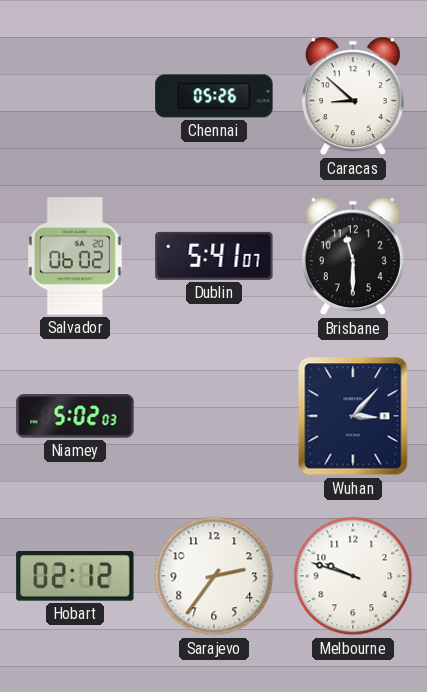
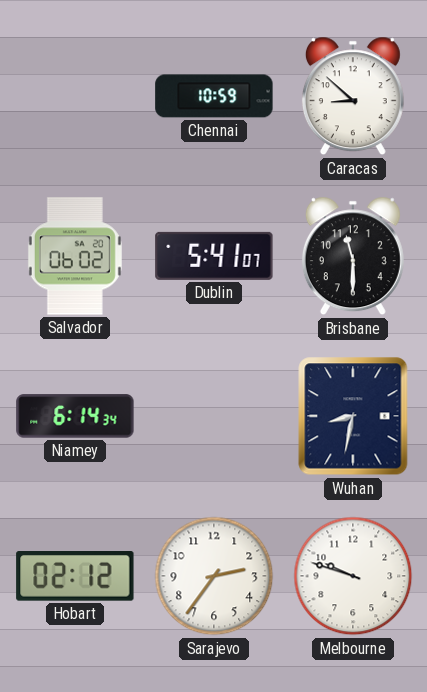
Chennai: 05:26 -> 10:59 (214, 96)
Niamey: 5:02 -> 6:14 (75, 416)
Wuhan: 3:07 -> 8:32 (353, 416)
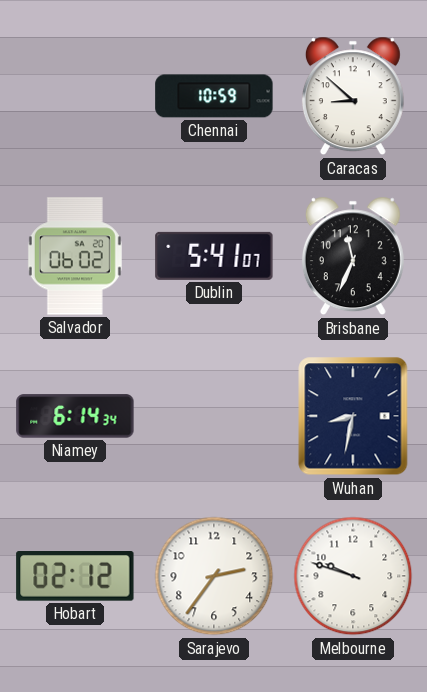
Brisbane: 11:30 -> 11:34 (353, 256)
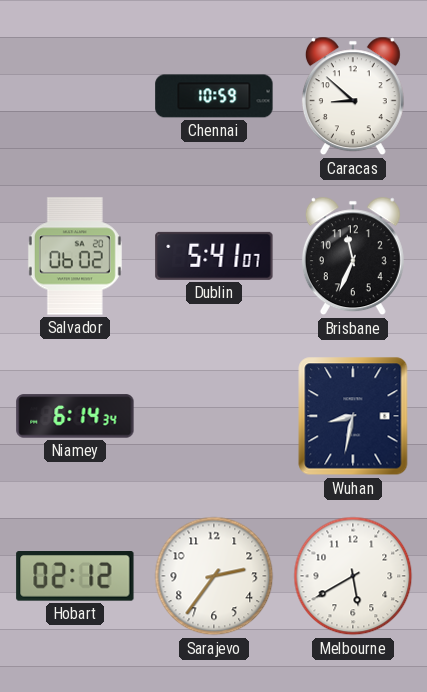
Melbourne: 9:48 -> 5:40 (353, 576)
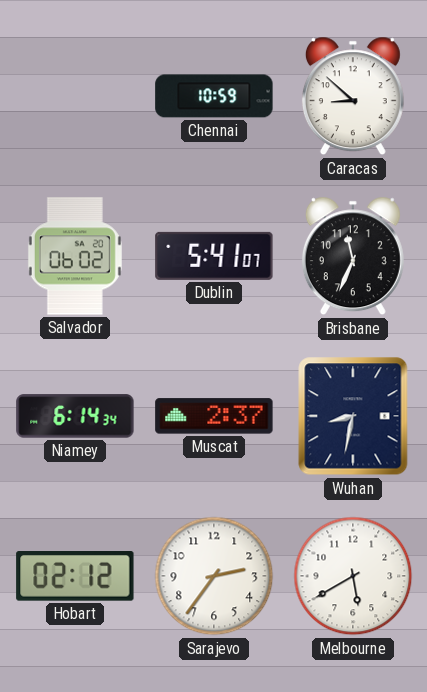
Muscat: none -> 2:37 (214, 416)
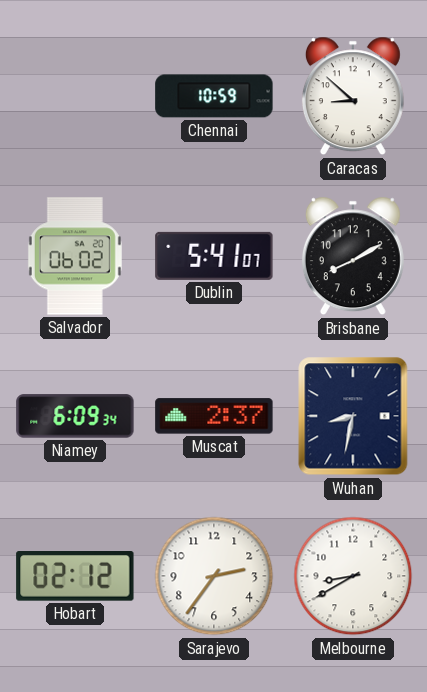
Brisbane: 11:34 -> 8:10 (353, 256)
Niamey: 6:14 -> 6:09 (75, 416)
Melbourne: 5:40 -> 8:40 (353, 576)
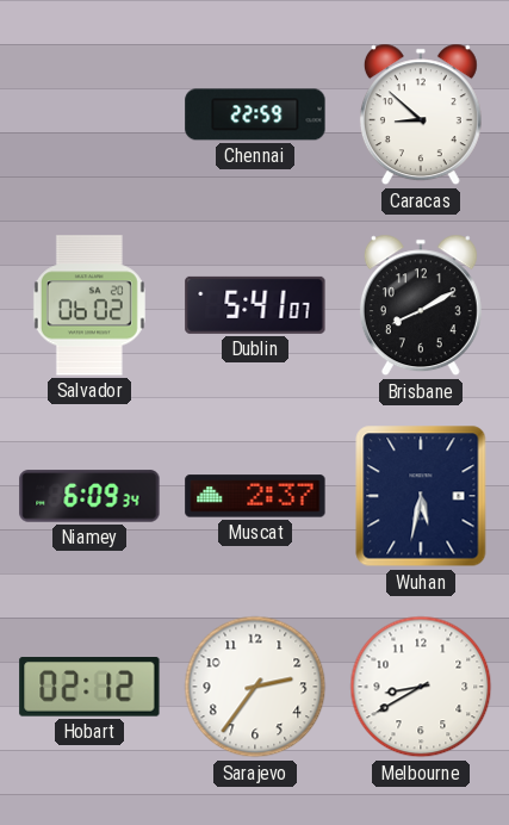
Chennai: 10:59 -> 22:59 (255, 114)
Wuhan: 8:32 -> 5:32 (421, 496)
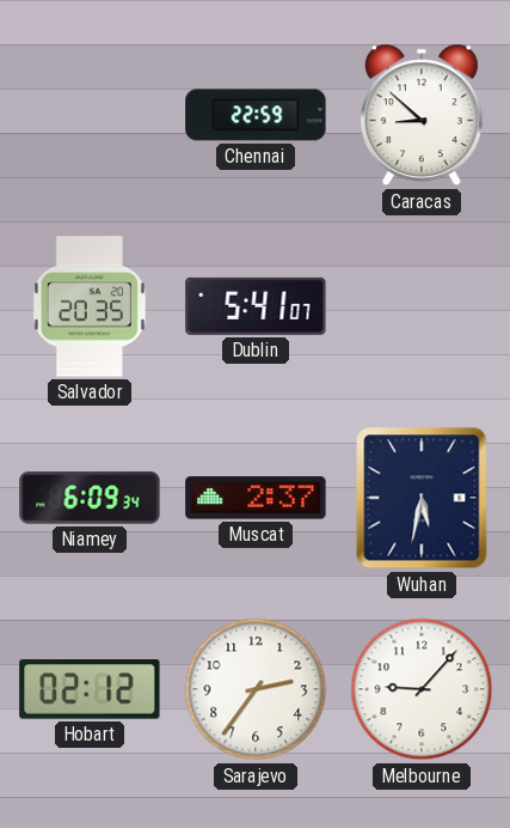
Salvador: 06:02 -> 20:35 (90, 306)
Brisbane: 8:10 -> none (421, 305)
Melbourne: 8:40 -> 9:07 (422, 689)
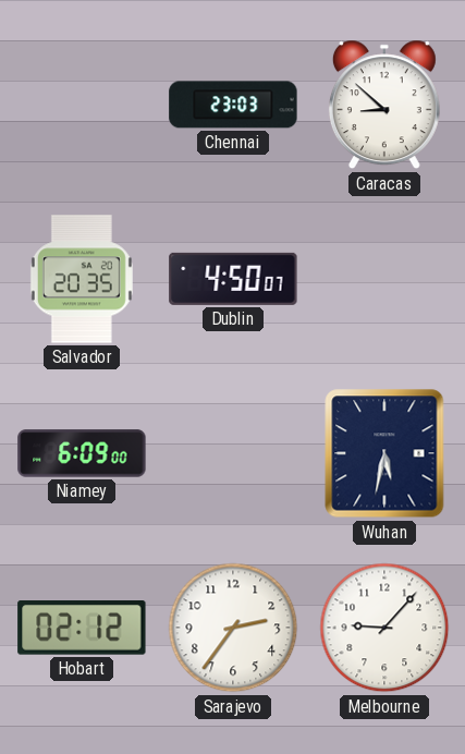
Chennai: 22:59 -> 23:03 (233, 105)
Dublin: 5:41 -> 4:50 (233, 279)
Niamey: 6:09:34 -> 6:09:00 (82, 453)
Muscat: 2:37 -> none (256, 498)
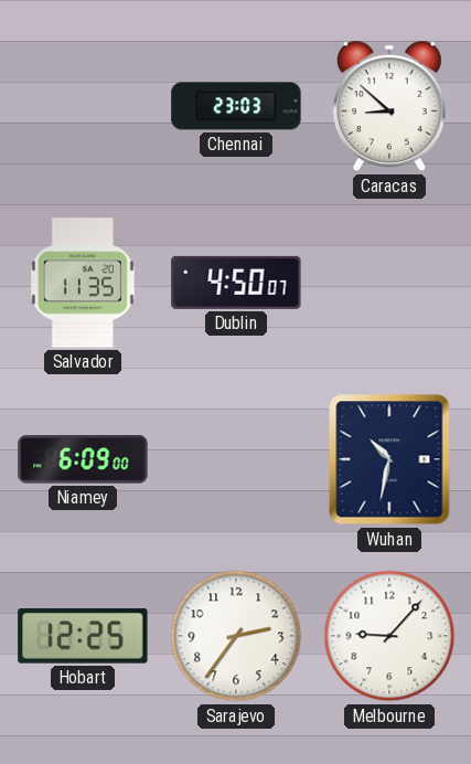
Salvador: 20:35 -> 11:35 (83, 283)
Wuhan: 5:32 -> 10:32 (389, 459)
Hobart: 02:12 -> 12:25 (83, 637)
